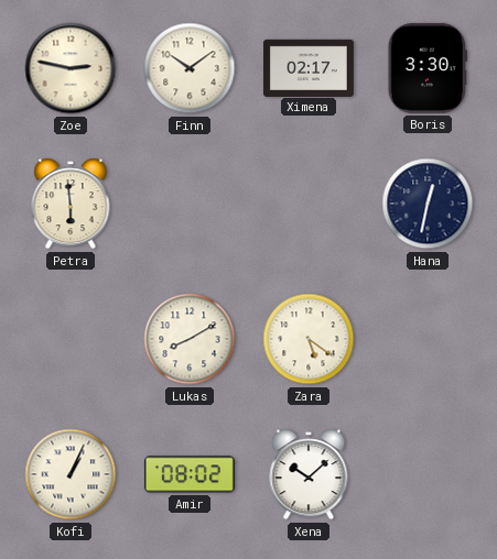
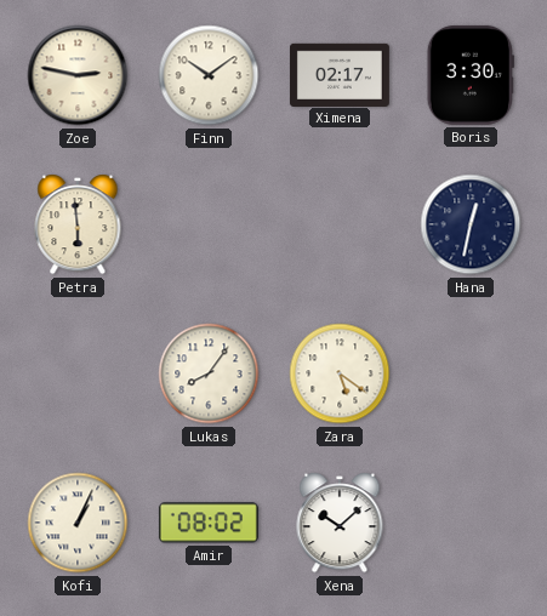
Lukas: 8:10 -> 8:06 (209, 373)
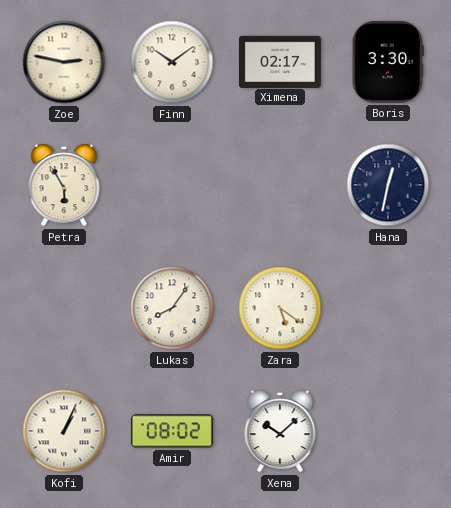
Petra: 5:59 -> 5:55 (64, 185)
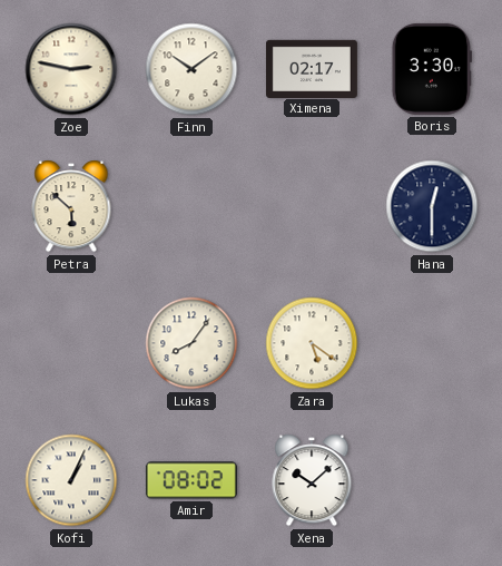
Petra: 5:55 -> 5:52 (71, 206)
Hana: 12:32 -> 12:30 (432, 206)
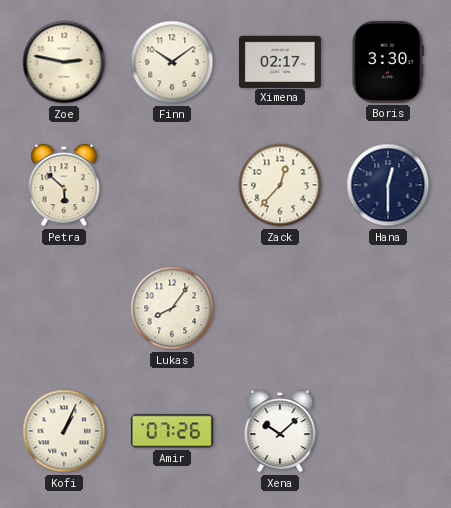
Zack: none -> 12:37 (280, 185)
Zara: 5:21 -> none (312, 343)
Amir: 08:02 -> 07:26 (172, 431)
